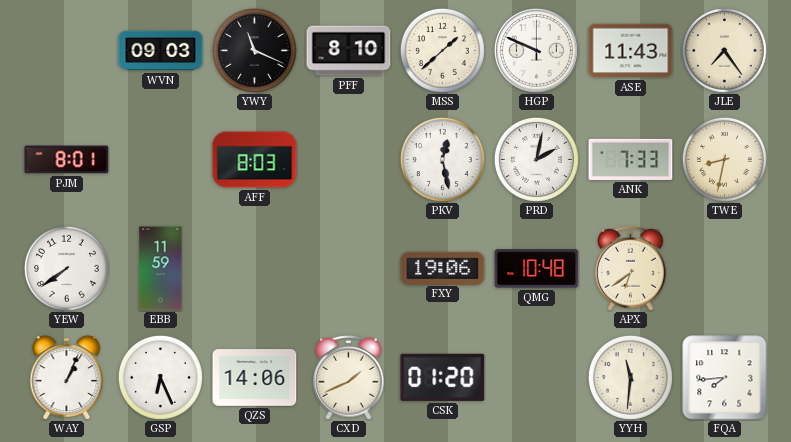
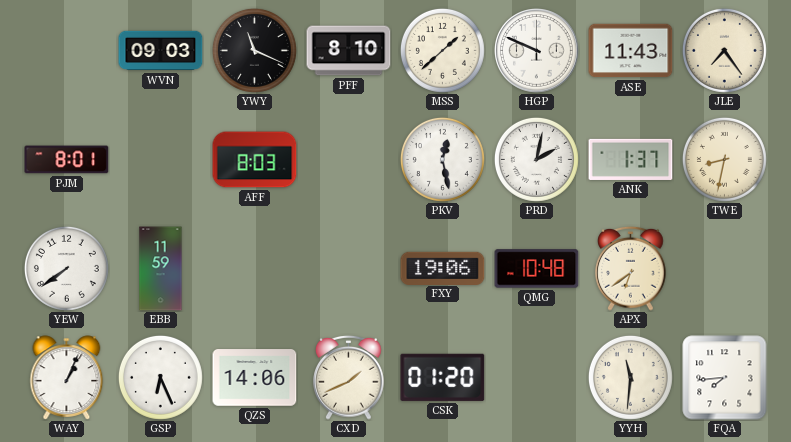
ANK: 7:33 -> 1:37 (631, 159)
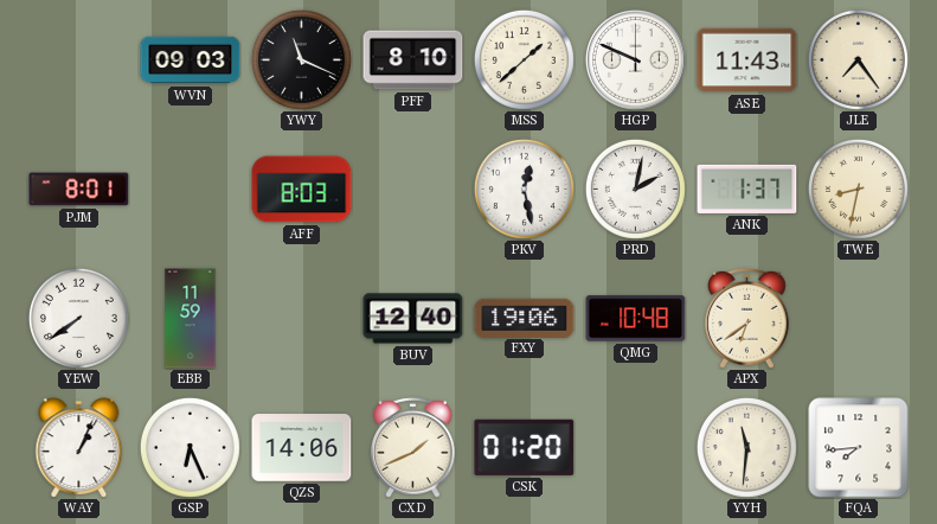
BUV: none -> 12:40 (413, 319)
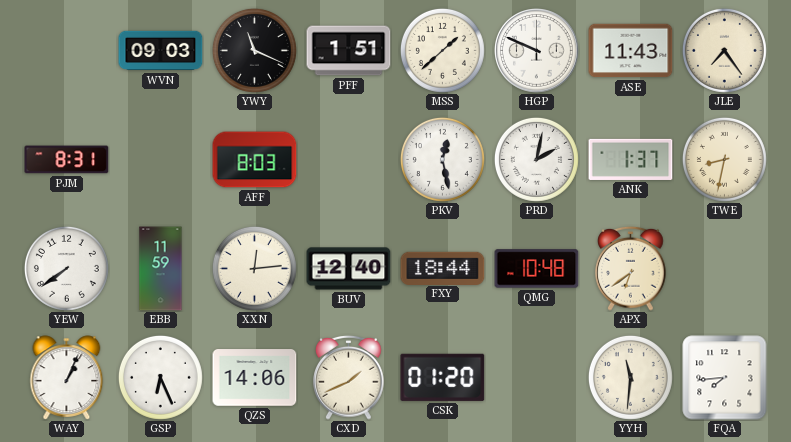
PFF: 8:10 -> 1:51 (349, 51)
PJM: 8:01 -> 8:31 (67, 160)
XXN: none -> 12:14 (254, 268)
FXY: 19:06 -> 18:44 (443, 268)
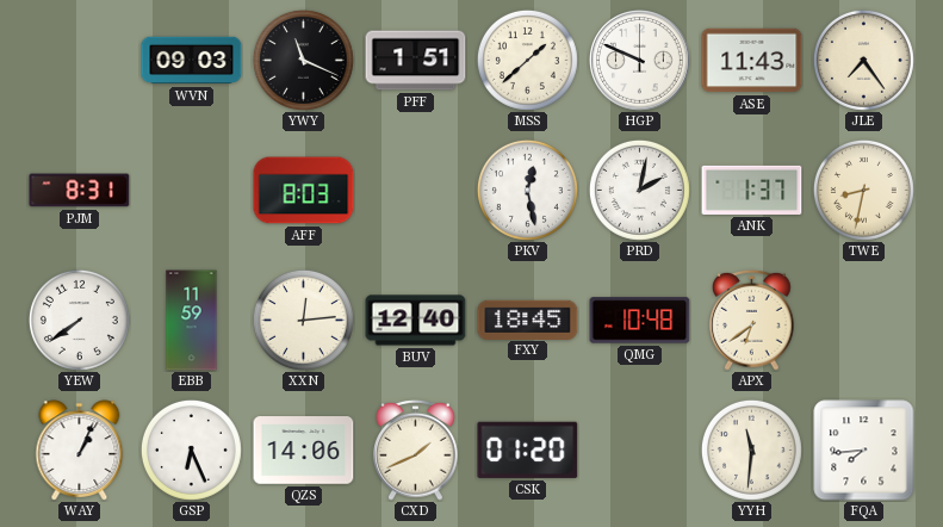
FXY: 18:44 -> 18:45 (528, 320)
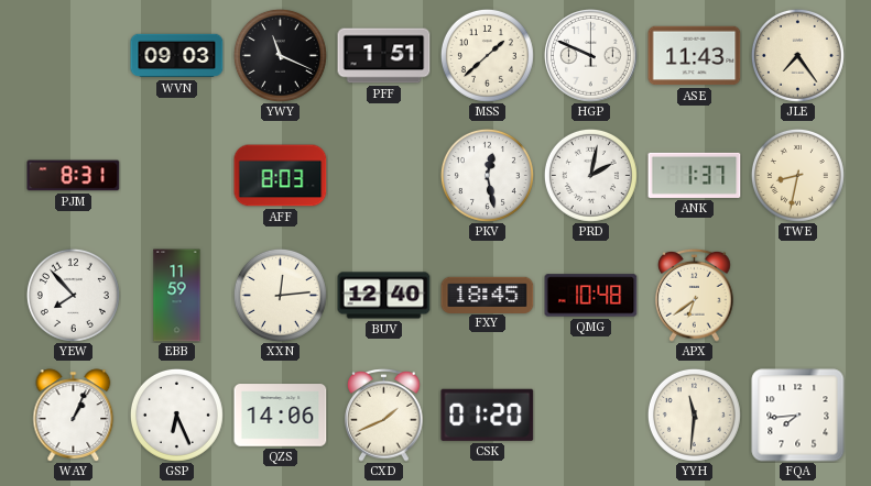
YEW: 7:39 -> 7:53 (73, 295)
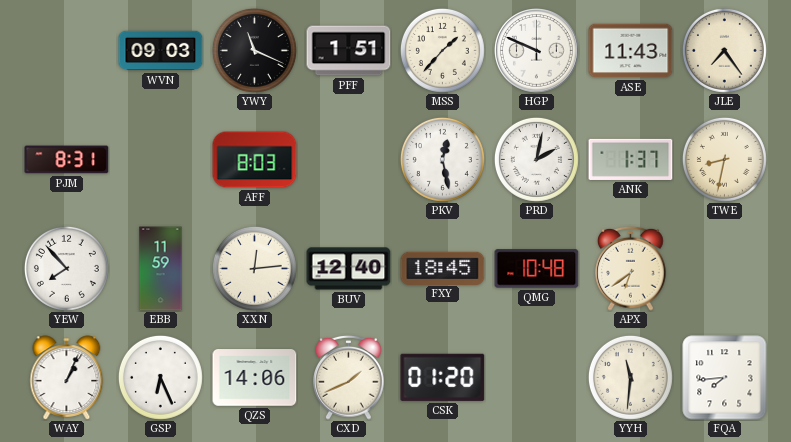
MSS: 1:38 -> 1:37 (442, 50)
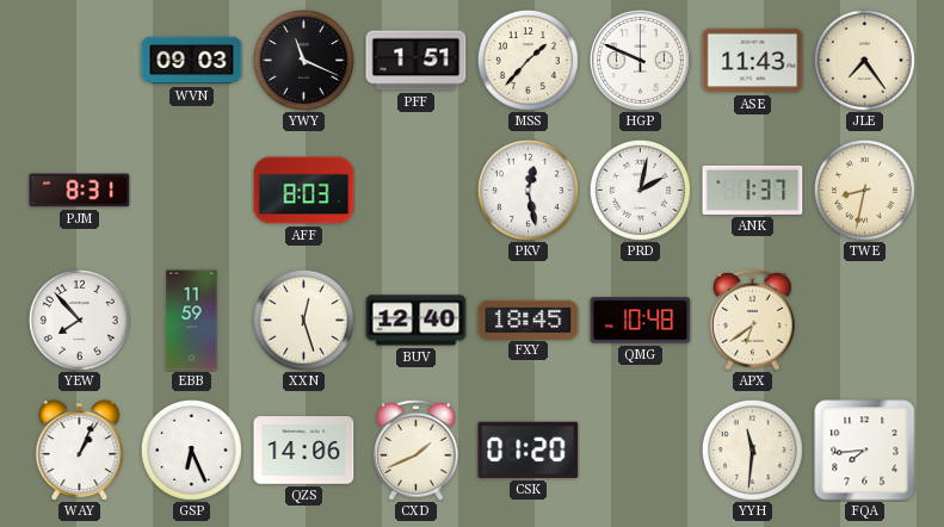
XXN: 12:14 -> 12:27 (303, 320)
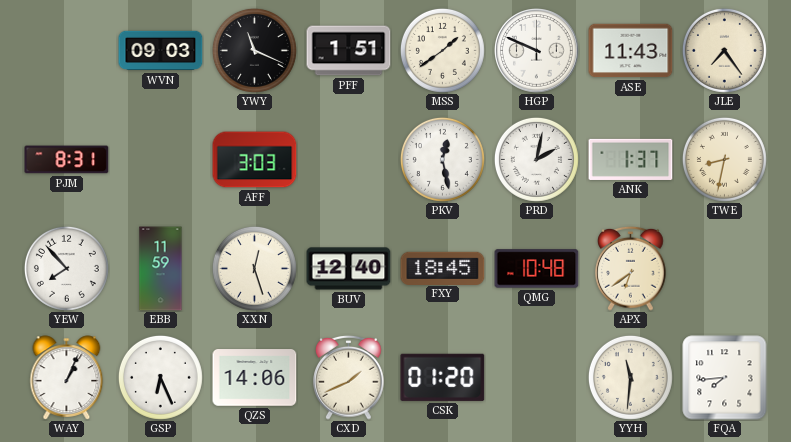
MSS: 1:37 -> 1:39 (442, 50)
AFF: 8:03 -> 3:03 (255, 160)
